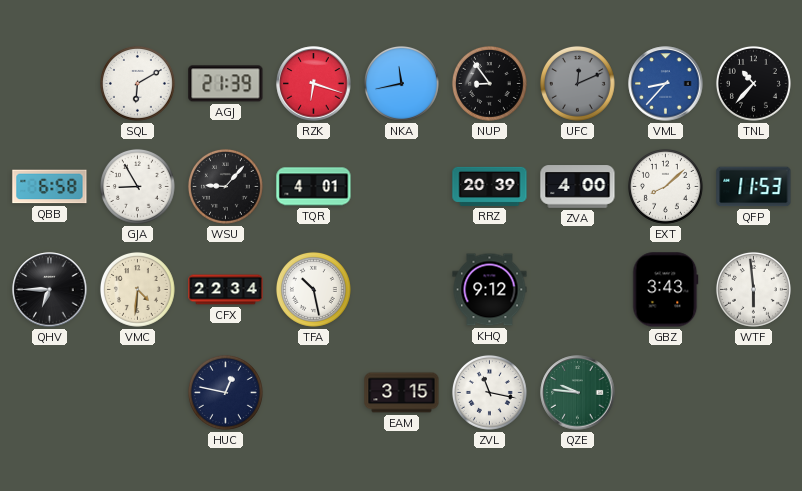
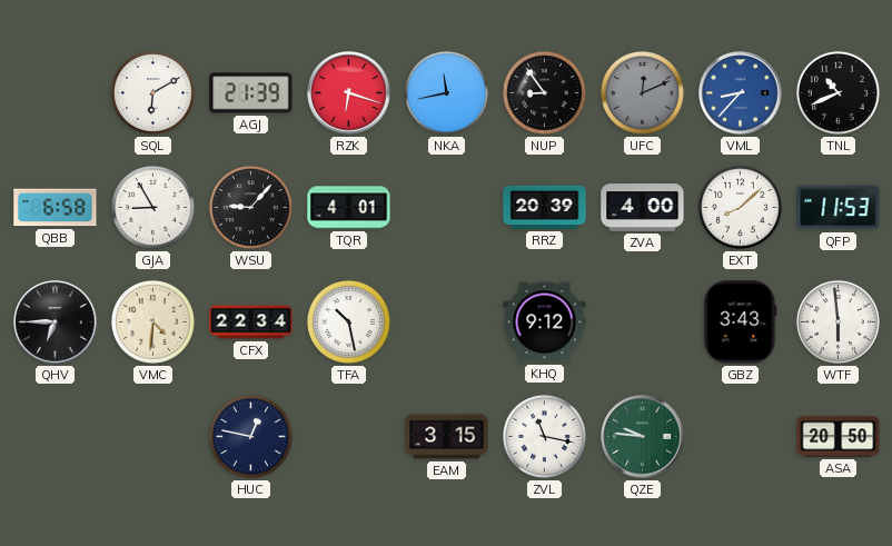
TNL: 10:37 -> 10:41 (838, 92)
ASA: none -> 20:50 (839, 437)
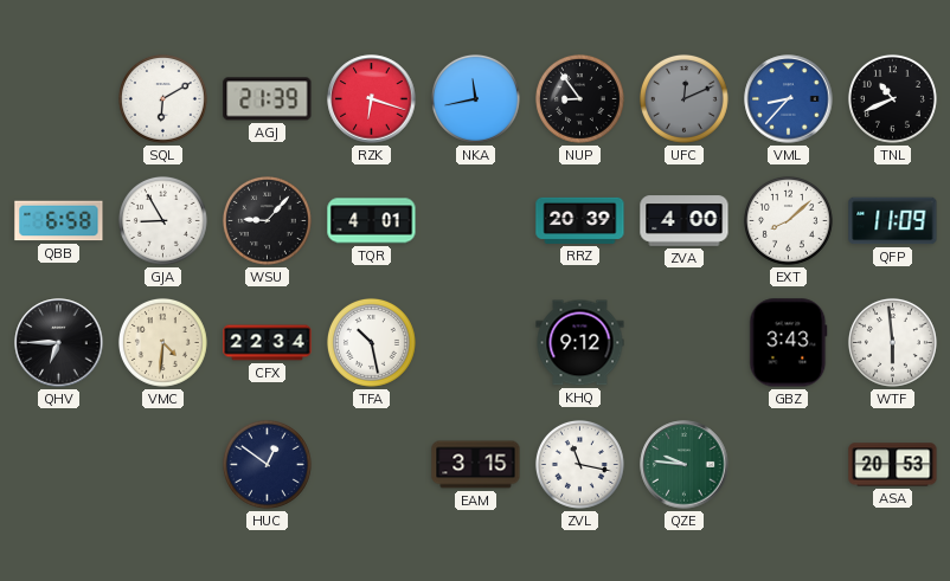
QFP: 11:53 -> 11:09 (893, 221)
HUC: 12:47 -> 12:51 (267, 464)
ASA: 20:50 -> 20:53 (893, 465)
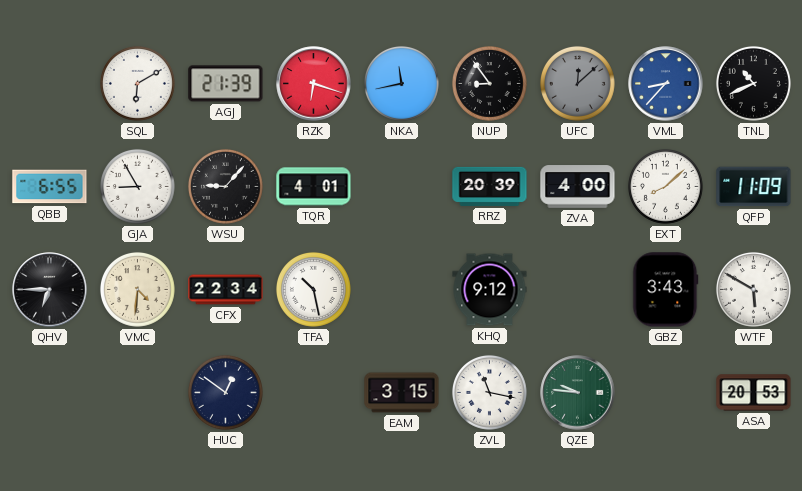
UFC: 12:11 -> 12:08 (577, 83)
QBB: 6:58 -> 6:55 (50, 187)
WTF: 5:59 -> 5:50 (753, 289)
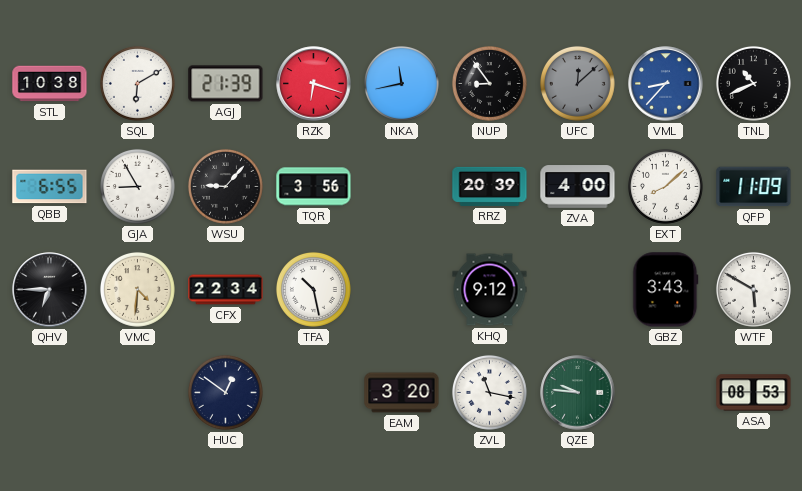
STL: none -> 10:38 (50, 84)
TQR: 4:01 -> 3:56 (314, 187)
EAM: 3:15 -> 3:20 (402, 393)
ASA: 20:53 -> 08:53 (754, 393)
